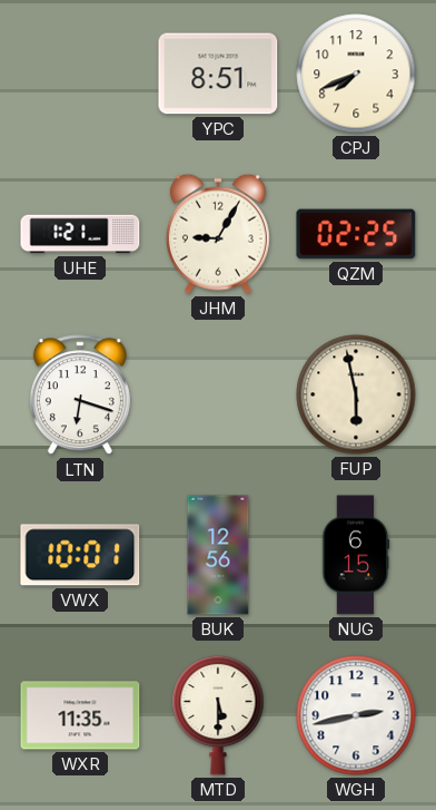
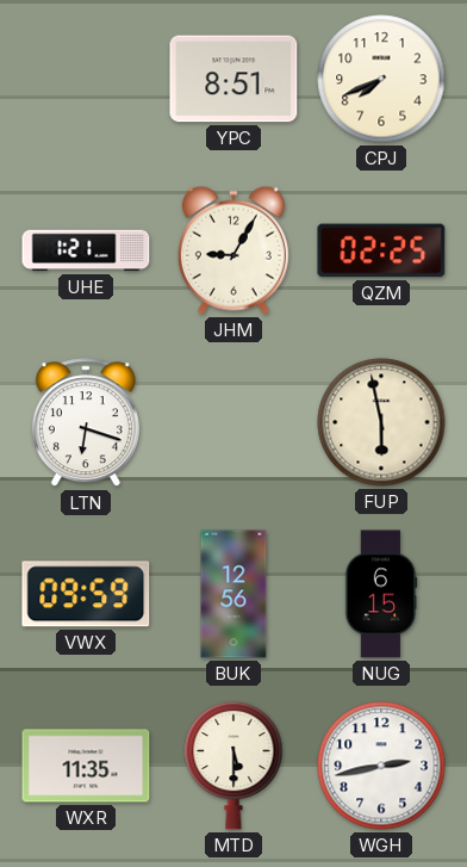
VWX: 10:01 -> 09:59 (86, 594)
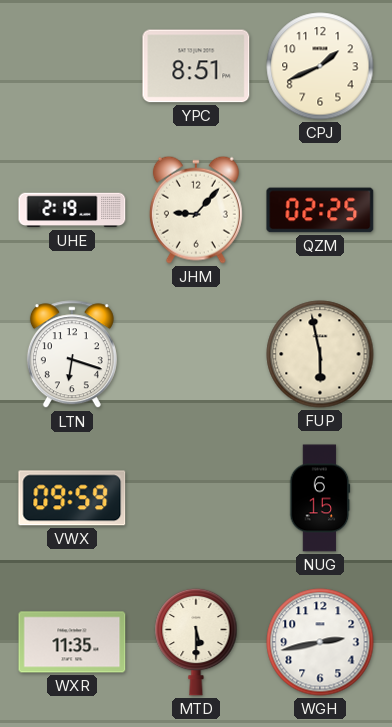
CPJ: 7:41 -> 1:41 (320, 66)
UHE: 1:21 -> 2:19 (72, 210)
JHM: 9:05 -> 9:07 (196, 210)
BUK: 12:56 -> none (233, 594)
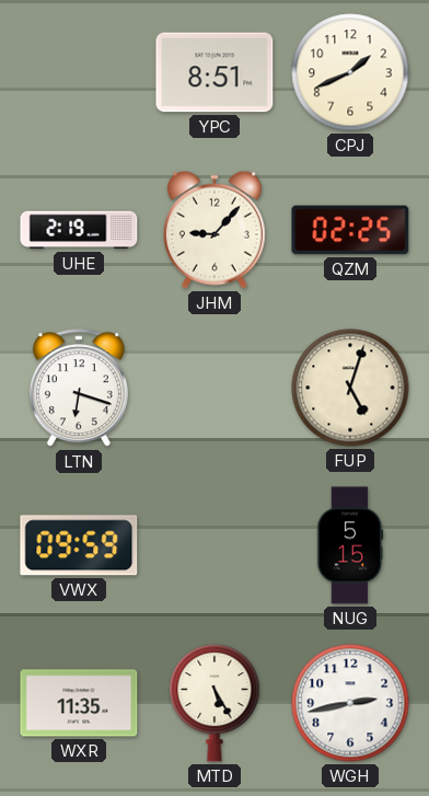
FUP: 5:58 -> 5:03 (350, 388)
NUG: 6:15 -> 5:15 (350, 545)
MTD: 5:30 -> 5:25 (215, 703)
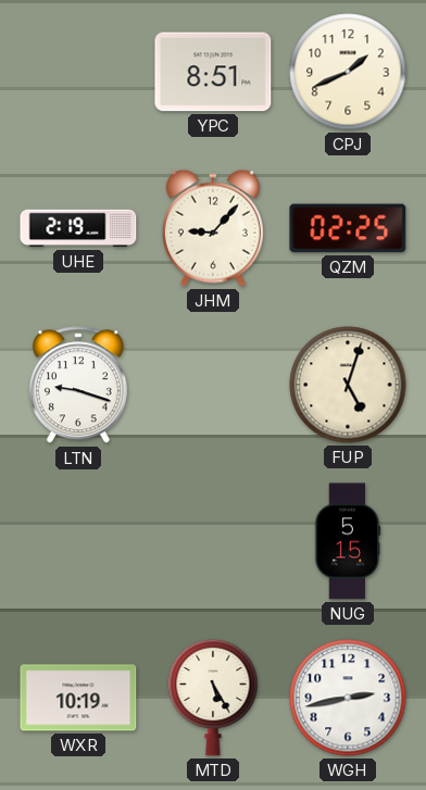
LTN: 6:18 -> 9:18 (78, 386)
VWX: 09:59 -> none (79, 545)
WXR: 11:35 -> 10:19 (78, 698)
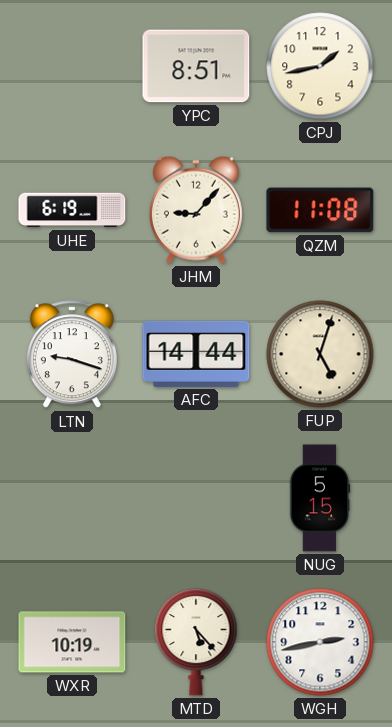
CPJ: 1:41 -> 1:43 (320, 66)
UHE: 2:19 -> 6:19 (72, 210)
QZM: 02:25 -> 11:08 (320, 210)
AFC: none -> 14:44 (196, 354)
MTD: 5:25 -> 5:23 (196, 642)
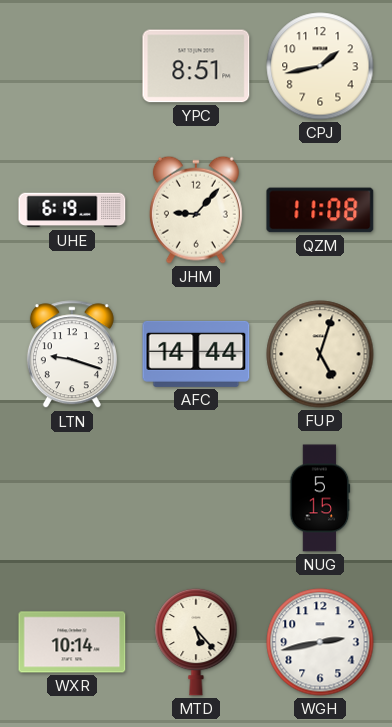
WXR: 10:19 -> 10:14 (72, 642)
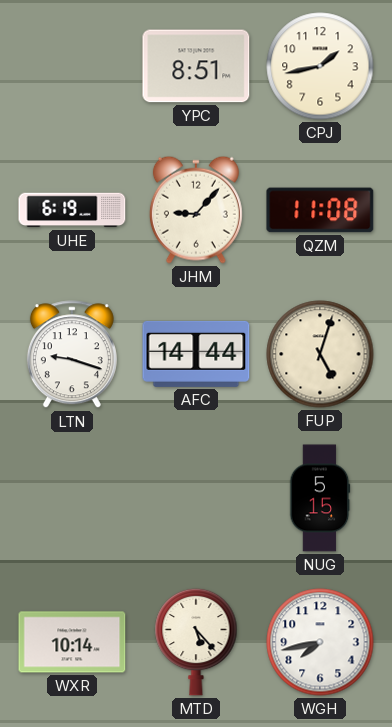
WGH: 2:43 -> 7:43 (320, 642)
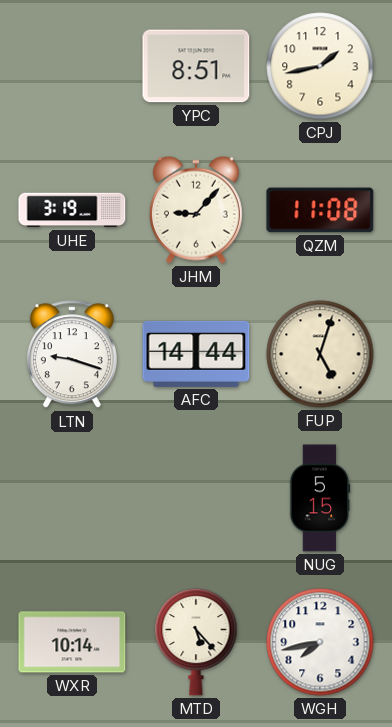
UHE: 6:19 -> 3:19 (72, 210)
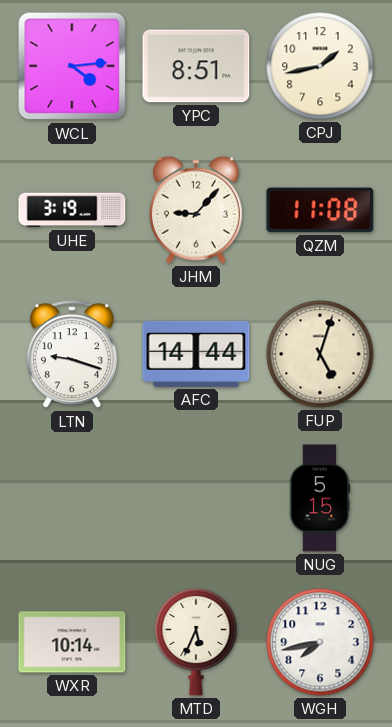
WCL: none -> 4:14 (72, 66)
MTD: 5:23 -> 5:34 (196, 642)
